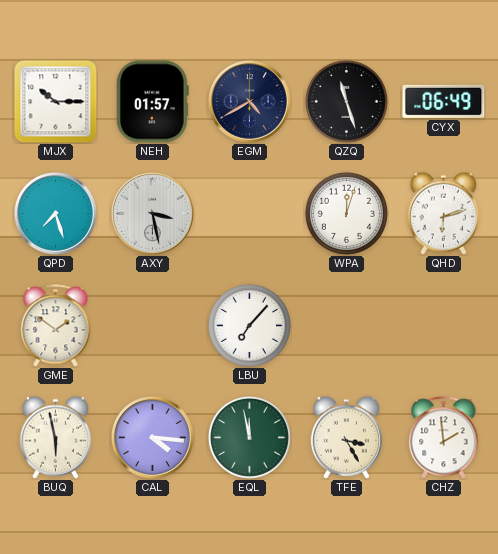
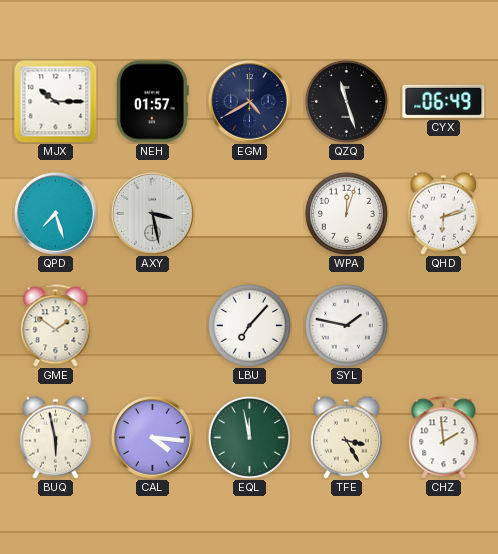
SYL: none -> 1:47 (346, 325)
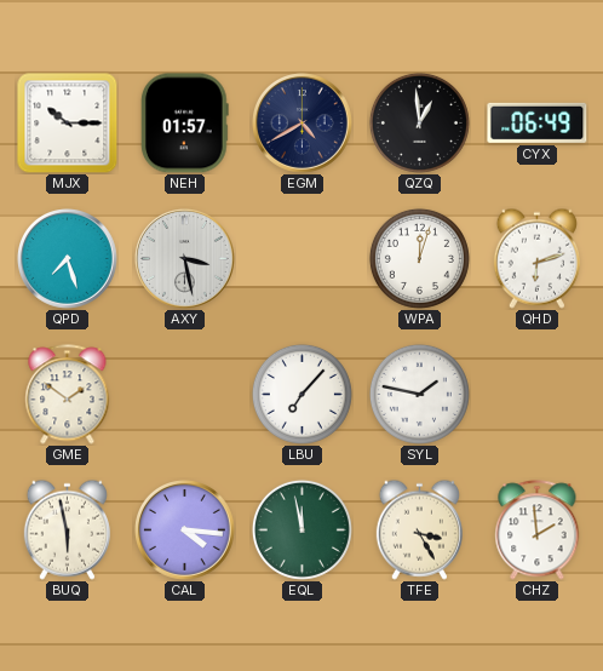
QZQ: 11:27 -> 12:59 (419, 122)
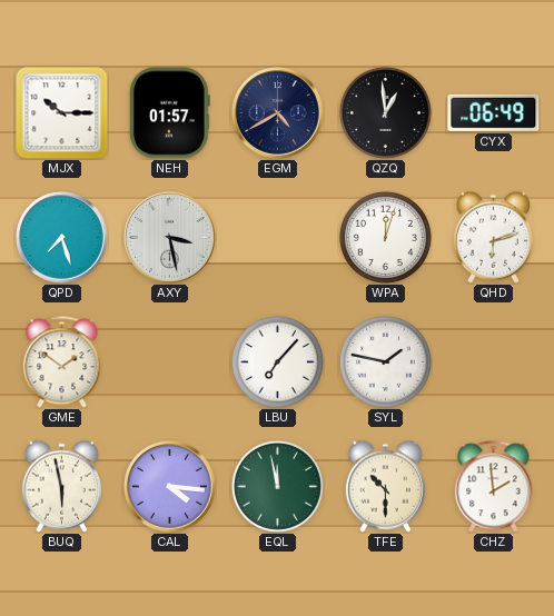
TFE: 3:25 -> 10:30 (385, 486)
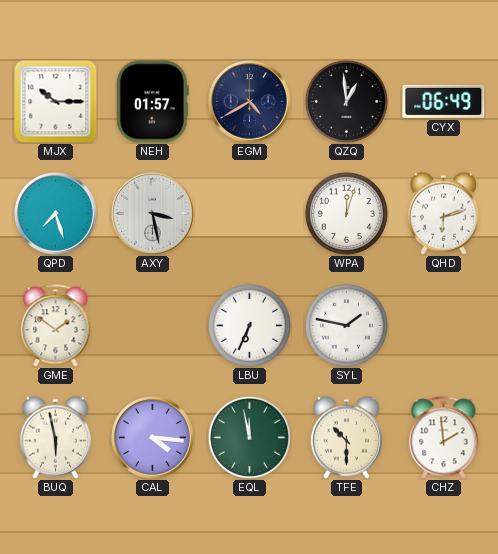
LBU: 7:07 -> 6:34 (249, 325)
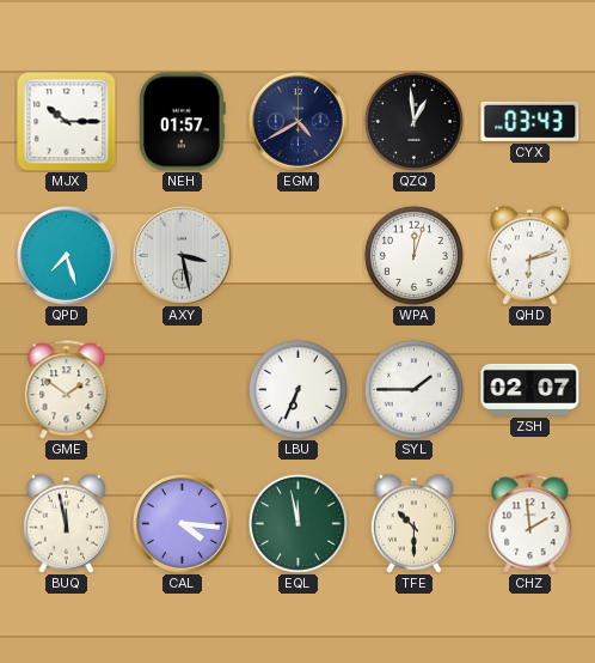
CYX: 06:49 -> 03:43 (530, 121)
SYL: 1:47 -> 1:45 (413, 389)
ZSH: none -> 02:07 (530, 389)
BUQ: 5:58 -> 11:58 (66, 523)
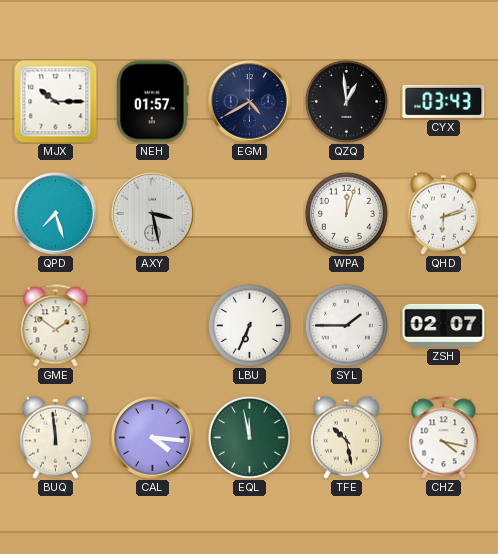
BUQ: 11:58 -> 11:59 (55, 437)
TFE: 10:30 -> 10:28 (346, 437)
CHZ: 1:59 -> 4:17 (444, 438)
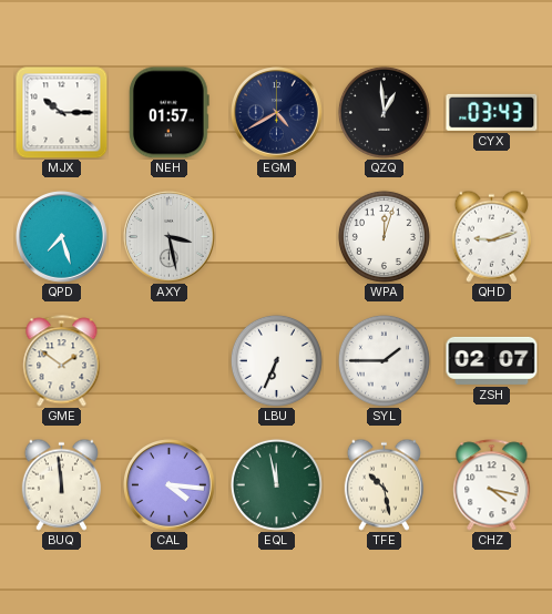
QHD: 6:12 -> 9:12 (491, 236)
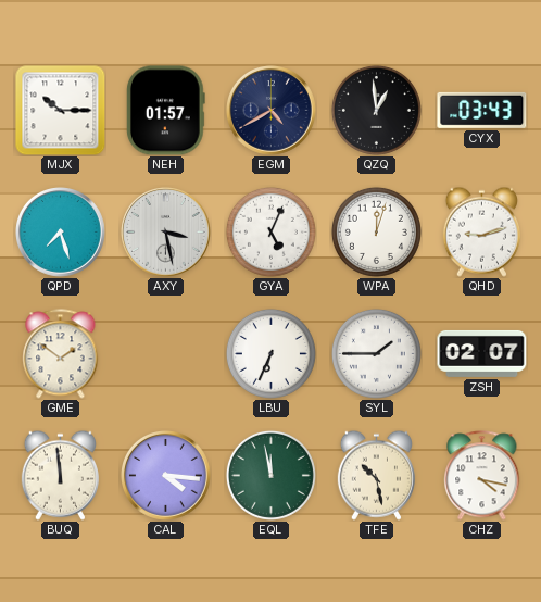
GYA: none -> 5:04 (270, 231)
